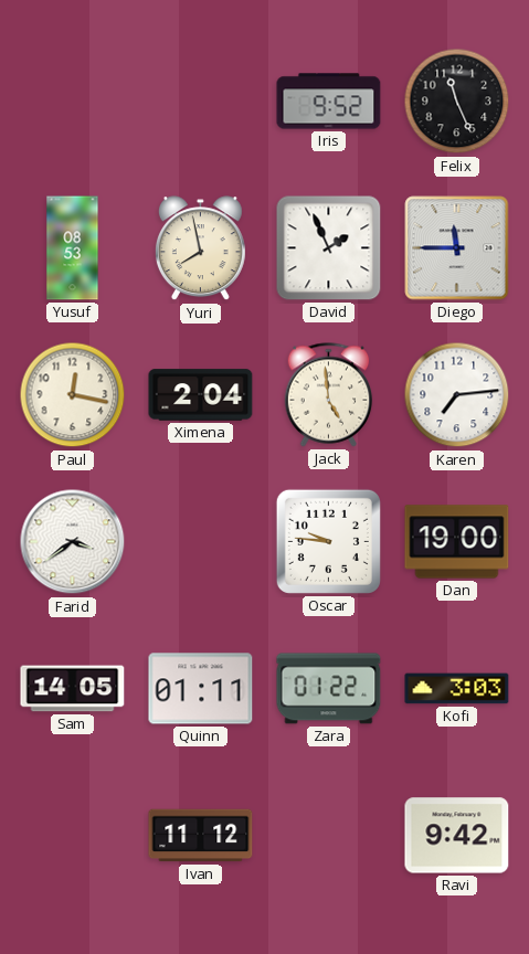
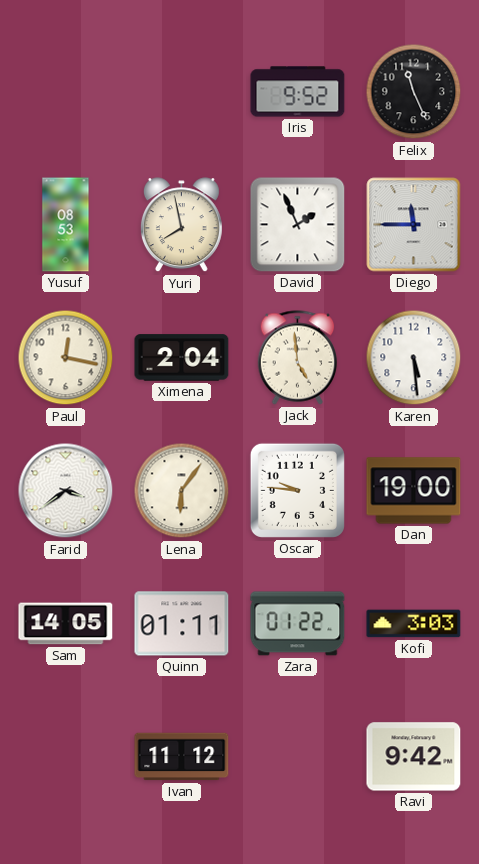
Karen: 7:14 -> 5:29 (414, 358)
Lena: none -> 6:06 (182, 491)
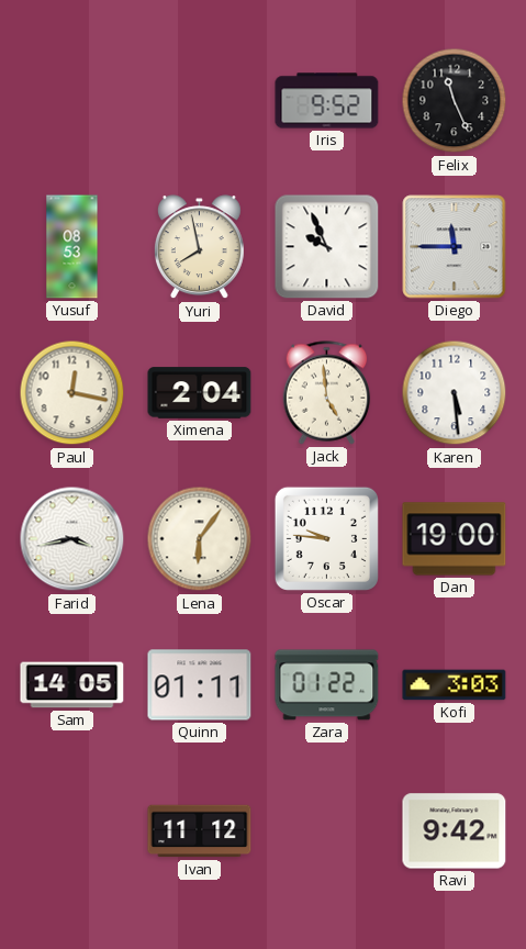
David: 1:56 -> 9:56 (327, 247)
Farid: 3:39 -> 3:43 (72, 539)
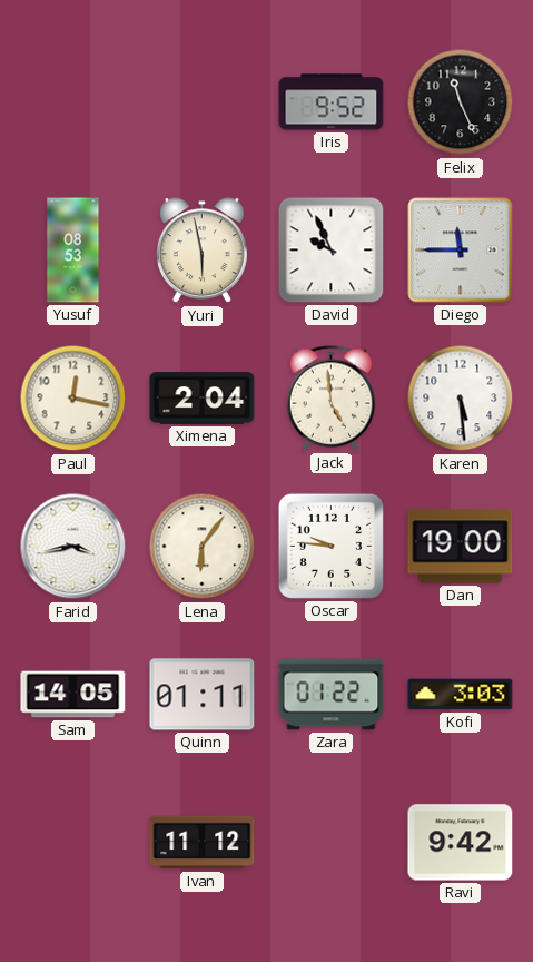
Yuri: 7:58 -> 5:58 (201, 251)
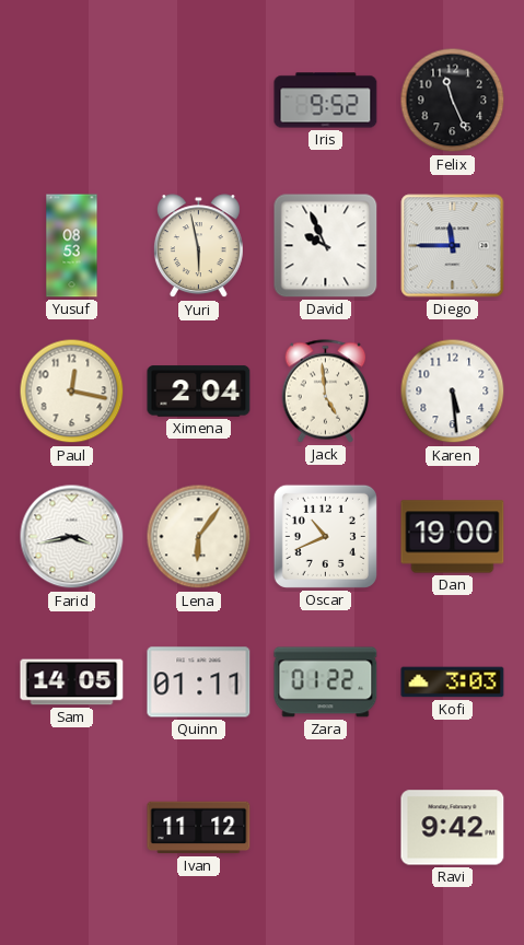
Oscar: 9:46 -> 10:41 (325, 536)
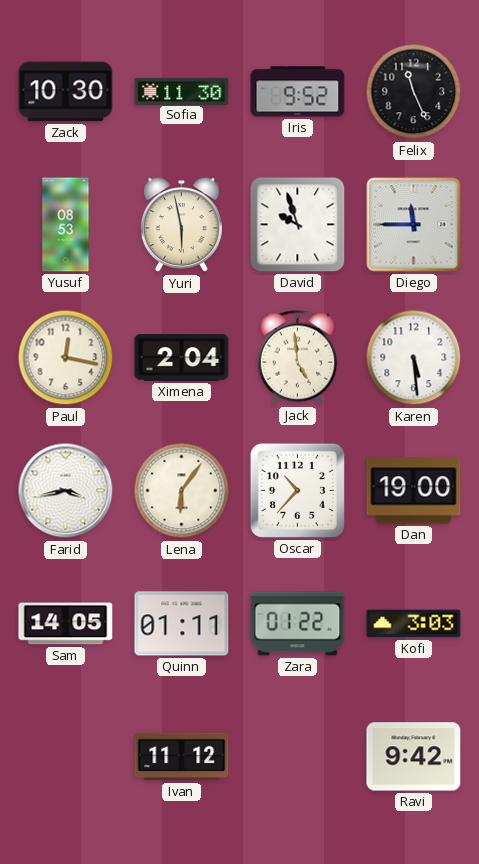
Zack: none -> 10:30 (66, 92)
Sofia: none -> 11:30 (182, 91)
David: 9:56 -> 9:57 (298, 225)
Oscar: 10:41 -> 10:37 (297, 490)
